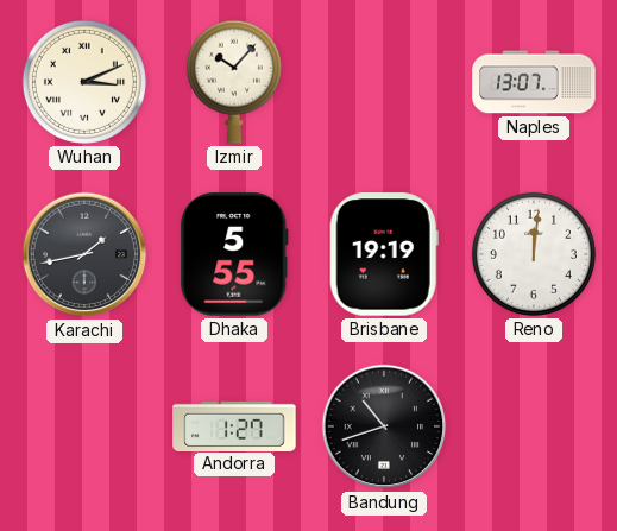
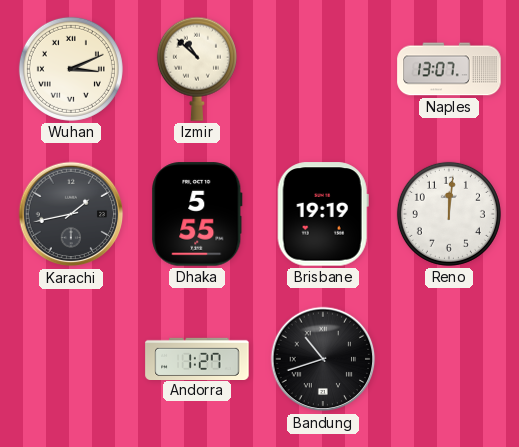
Izmir: 10:07 -> 10:52 (197, 69)
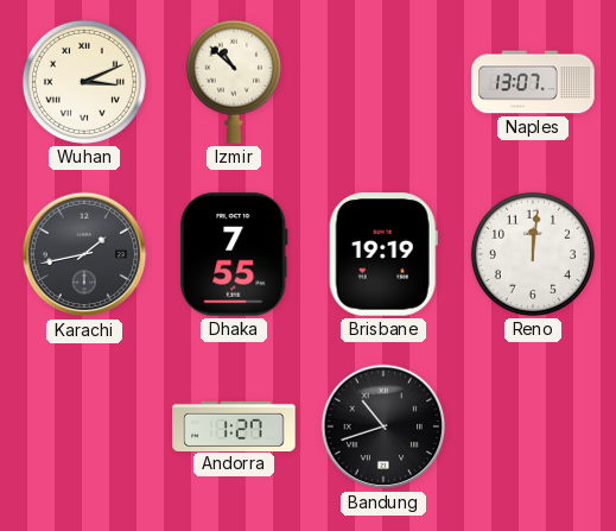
Dhaka: 5:55 -> 7:55 (234, 254)
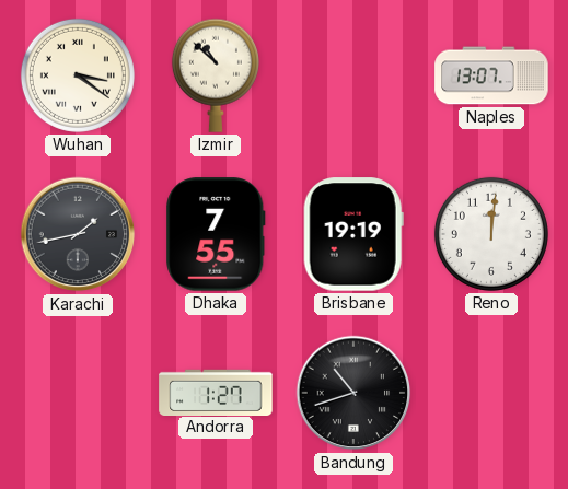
Wuhan: 3:11 -> 3:21 (78, 75)
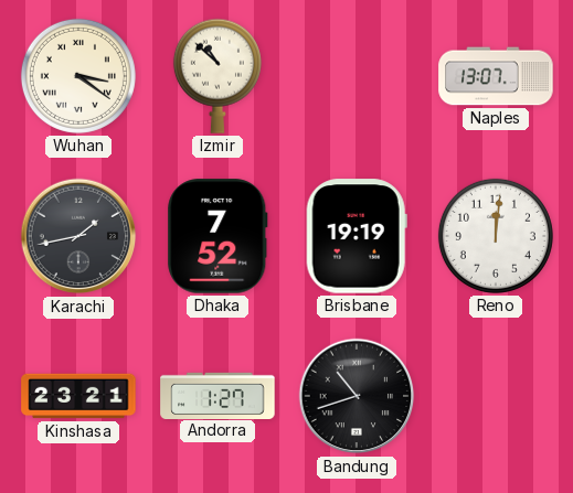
Dhaka: 7:55 -> 7:52 (217, 236)
Kinshasa: none -> 23:21 (78, 396)
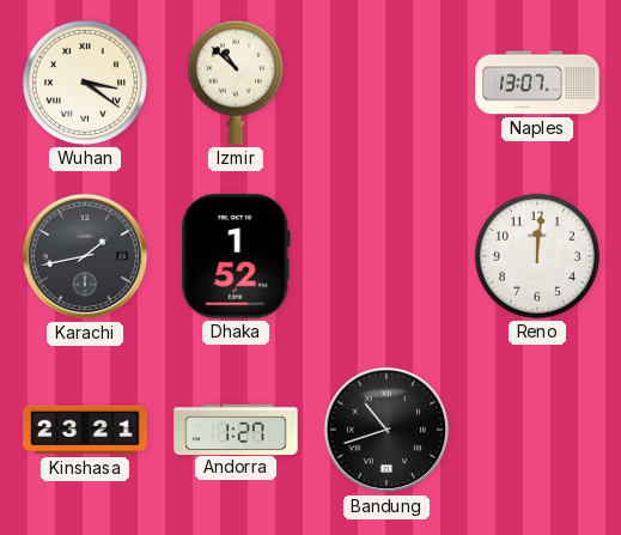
Dhaka: 7:52 -> 1:52 (236, 256)
Brisbane: 19:19 -> none (357, 236)
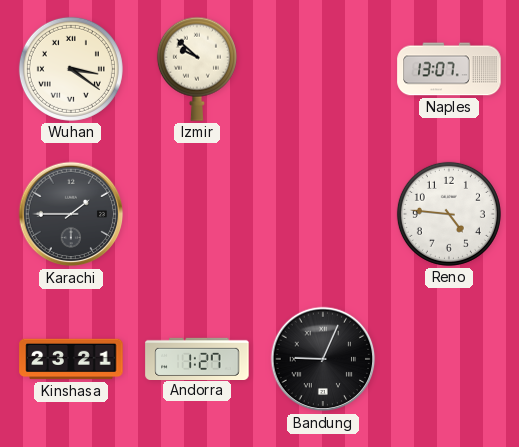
Izmir: 10:52 -> 9:52 (197, 69)
Karachi: 1:43 -> 1:45 (71, 214)
Dhaka: 1:52 -> none (236, 256)
Reno: 12:01 -> 4:46 (449, 214)
Bandung: 10:42 -> 9:04 (323, 359)
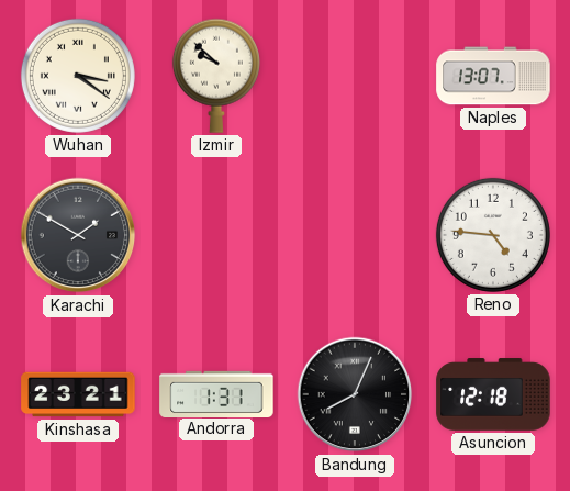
Karachi: 1:45 -> 1:50 (78, 235)
Andorra: 1:27 -> 1:31 (216, 393)
Bandung: 9:04 -> 8:04 (355, 394)
Asuncion: none -> 12:18 (493, 394)
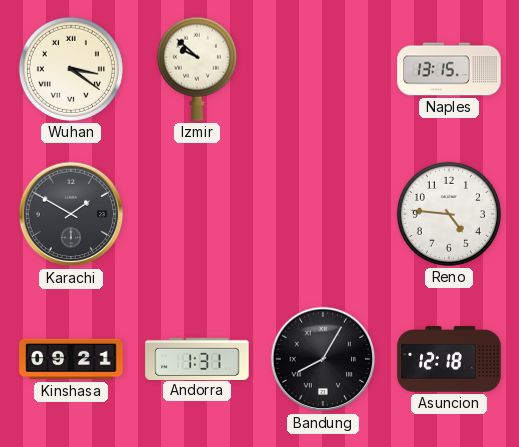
Naples: 13:07 -> 13:15 (449, 69)
Kinshasa: 23:21 -> 09:21 (71, 359)
Bandung: 8:04 -> 8:05 (323, 359)
